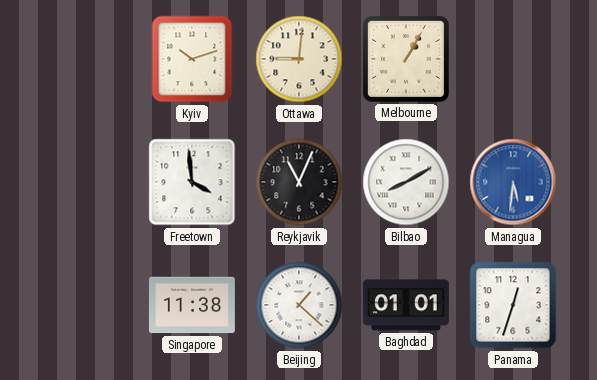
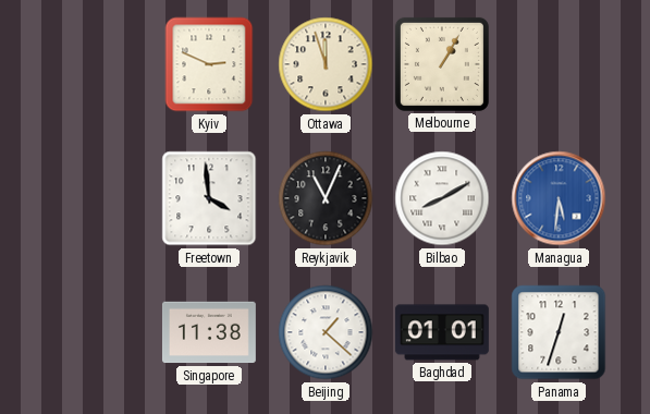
Kyiv: 10:12 -> 2:49 (209, 64)
Ottawa: 9:01 -> 11:57 (326, 64)
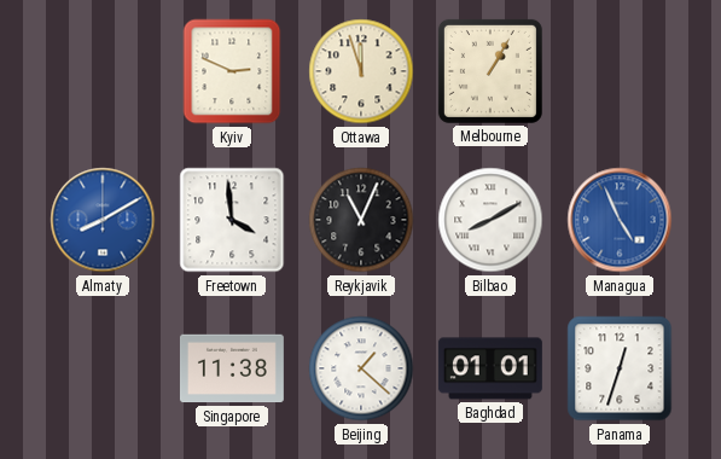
Almaty: none -> 8:10 (103, 220)
Managua: 5:31 -> 4:56 (620, 220)
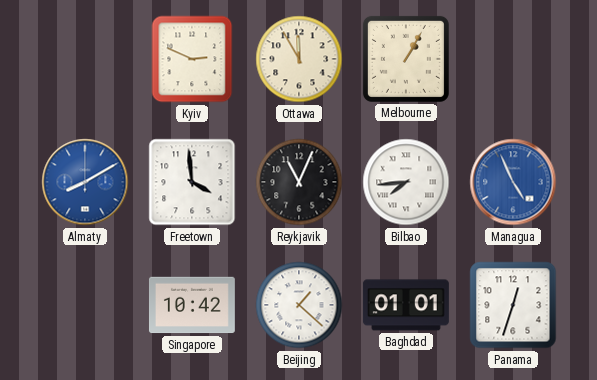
Ottawa: 11:57 -> 11:55 (299, 59)
Bilbao: 8:10 -> 7:44 (406, 182)
Singapore: 11:38 -> 10:42 (192, 305)
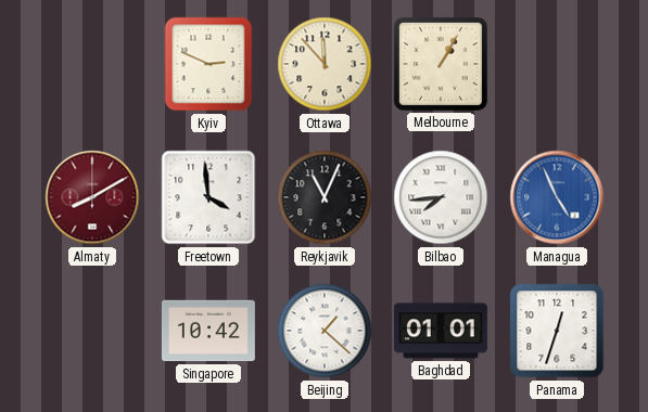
Ottawa: 11:55 -> 11:53 (325, 64)
Almaty dial: blue -> burgundy (92, 197)
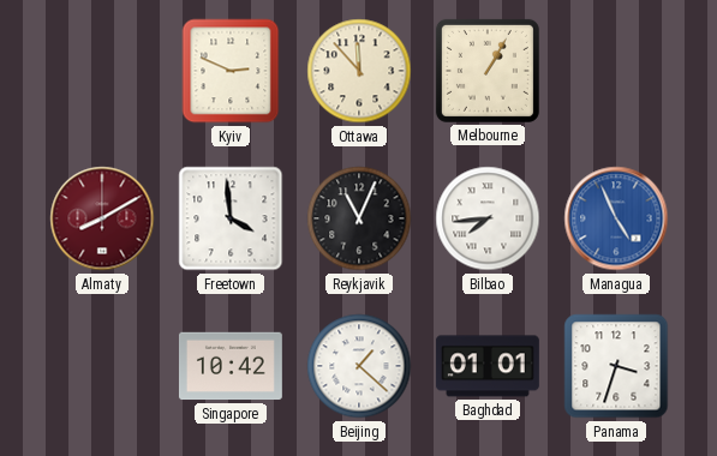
Panama: 12:33 -> 3:33 (616, 366)
